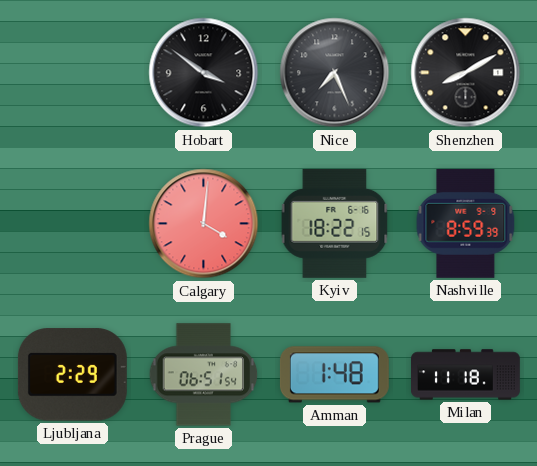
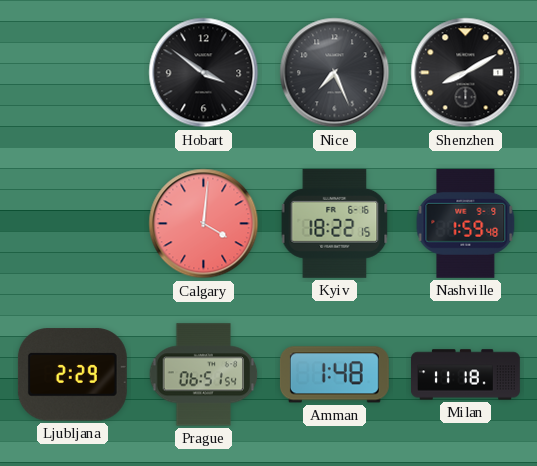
Nashville: 8:59 -> 1:59 (466, 223)
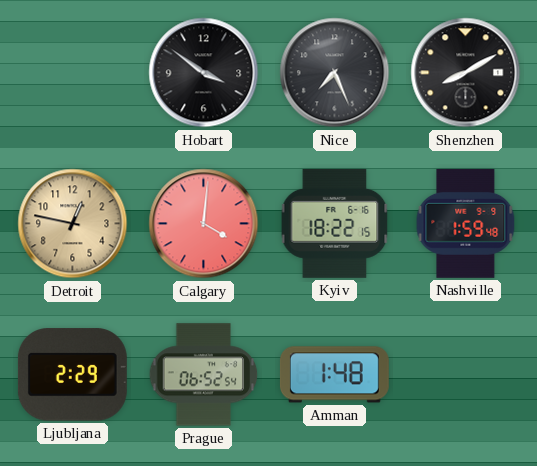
Detroit: none -> 12:47 (73, 224)
Prague: 06:51 -> 06:52 (204, 375)
Milan: 11:18 -> none (466, 375)
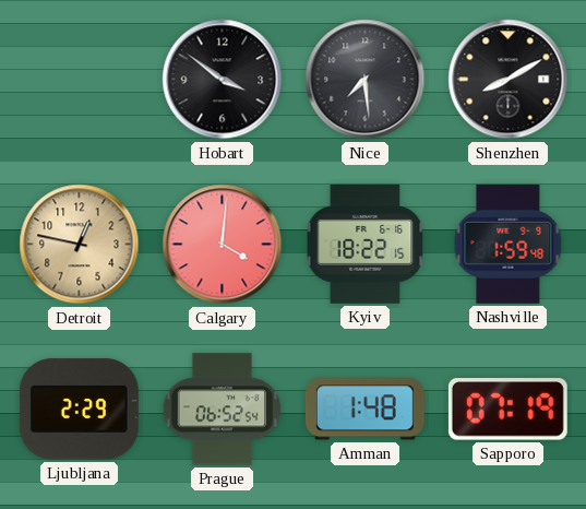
Nice: 7:26 -> 7:29 (366, 80)
Sapporo: none -> 07:19 (507, 410)
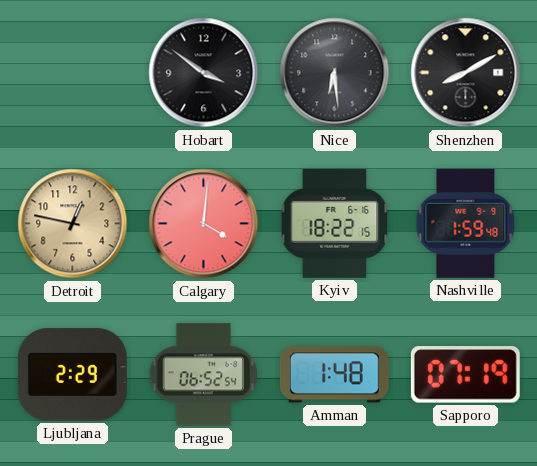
Nice: 7:29 -> 6:29 (335, 73)
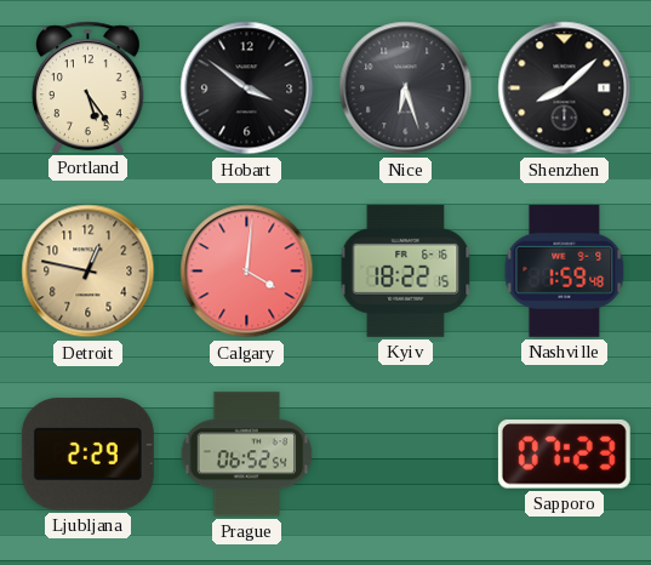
Portland: none -> 5:24 (88, 87)
Nice: 6:29 -> 6:27 (406, 89)
Shenzhen: 8:10 -> 8:08 (565, 89)
Amman: 1:48 -> none (334, 375)
Sapporo: 07:19 -> 07:23 (564, 455)
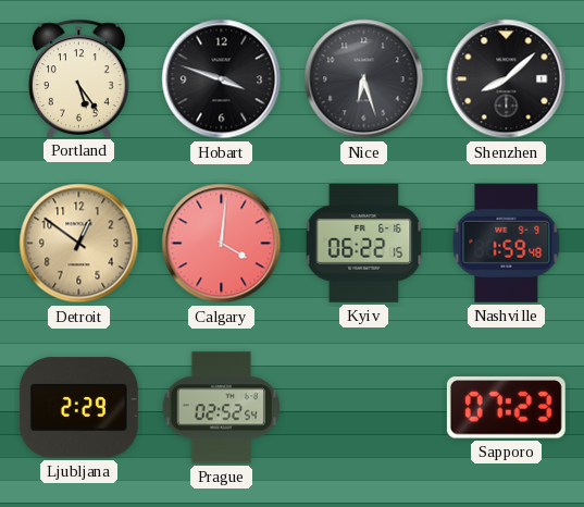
Hobart: 3:51 -> 3:48 (222, 79)
Detroit: 12:47 -> 12:51 (79, 244)
Kyiv: 18:22 -> 06:22 (364, 243)
Prague: 06:52 -> 02:52 (222, 408)
